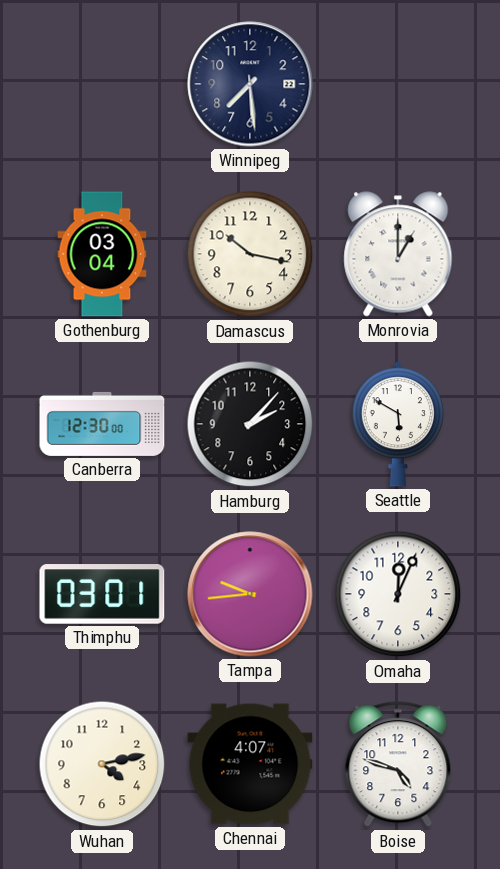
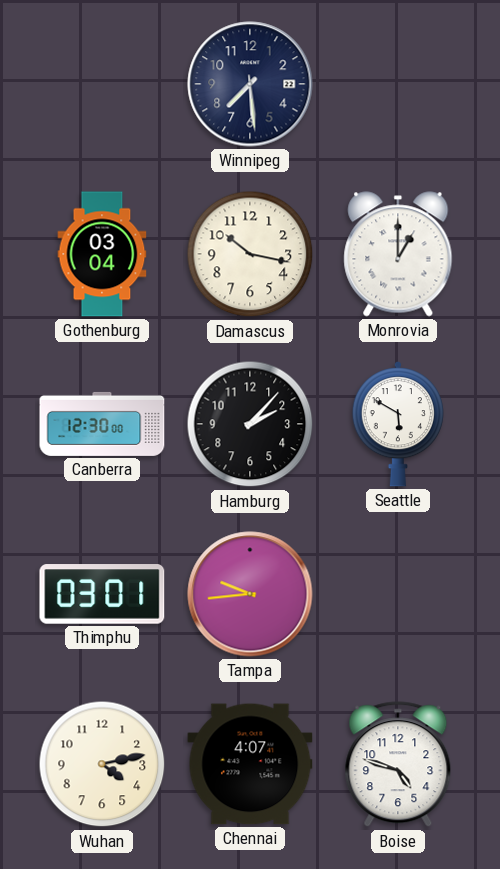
Omaha: 12:04 -> none (398, 594)
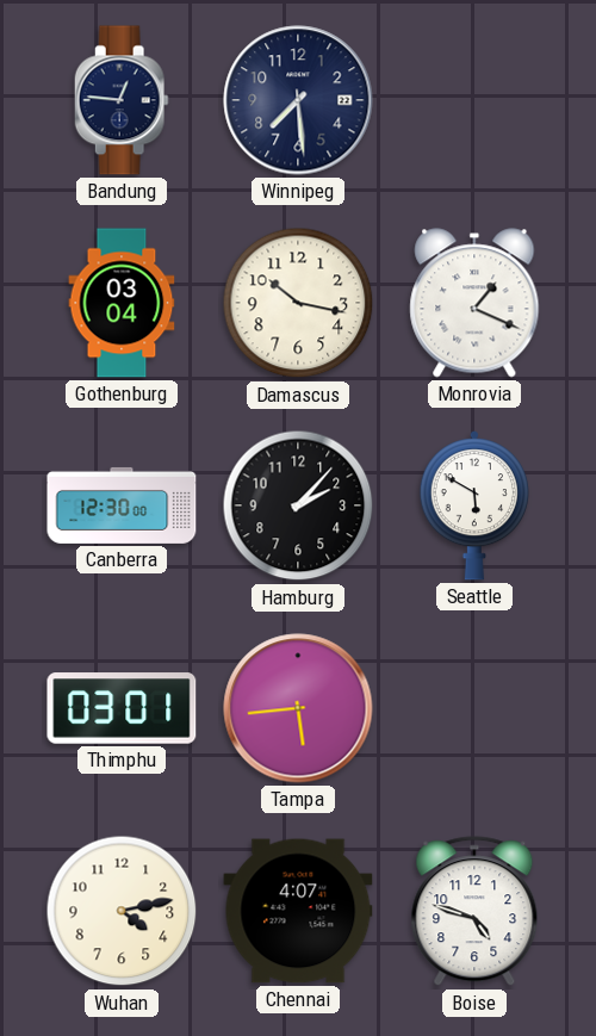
Bandung: none -> 12:46 (122, 100)
Monrovia: 1:00 -> 1:19 (474, 303)
Tampa: 9:44 -> 5:44 (298, 708)
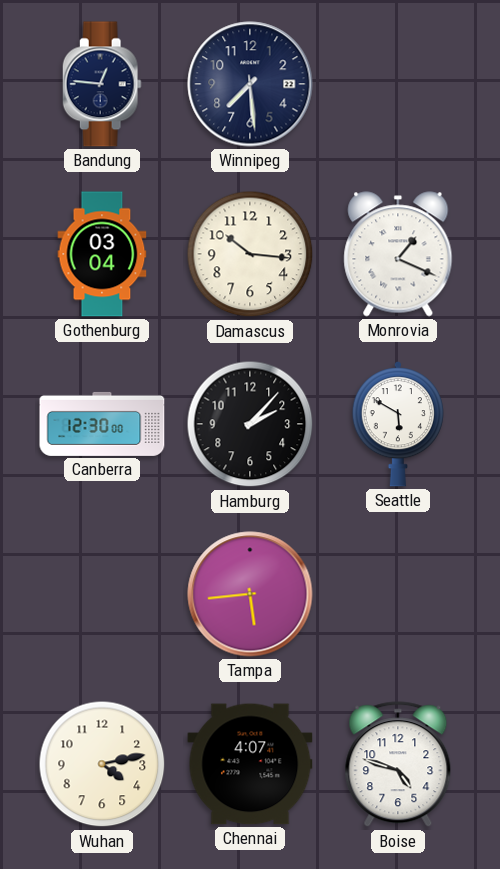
Damascus: 10:17 -> 10:16 (250, 254)
Thimphu: 03:01 -> none (122, 708)
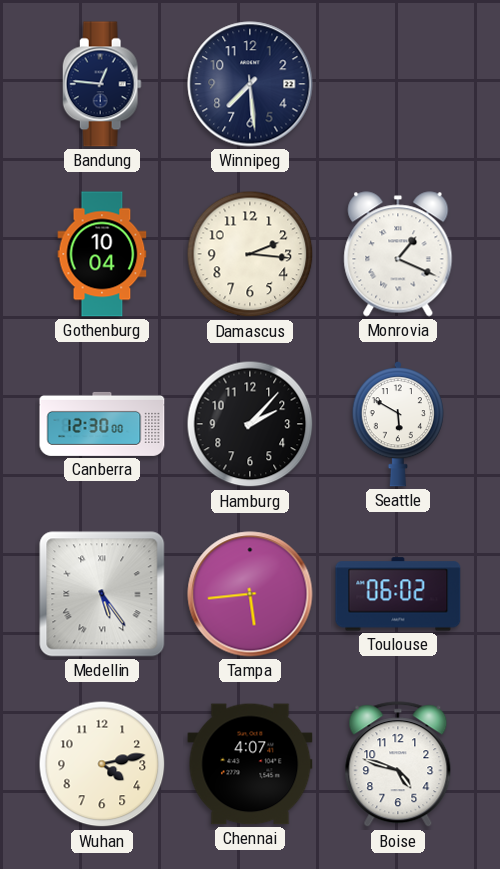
Gothenburg: 03:04 -> 10:04 (102, 254)
Damascus: 10:16 -> 2:16 (250, 254)
Medellin: none -> 5:24 (102, 594)
Toulouse: none -> 06:02 (398, 594)
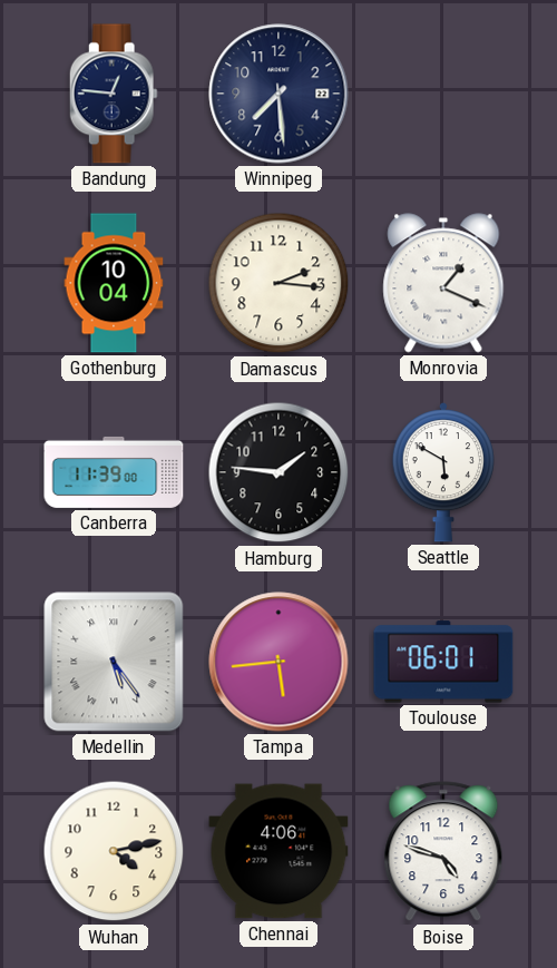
Canberra: 12:30 -> 11:39 (114, 472)
Hamburg: 2:07 -> 1:46 (278, 472)
Toulouse: 06:02 -> 06:01 (443, 662)
Chennai: 4:07 -> 4:06 (278, 851)
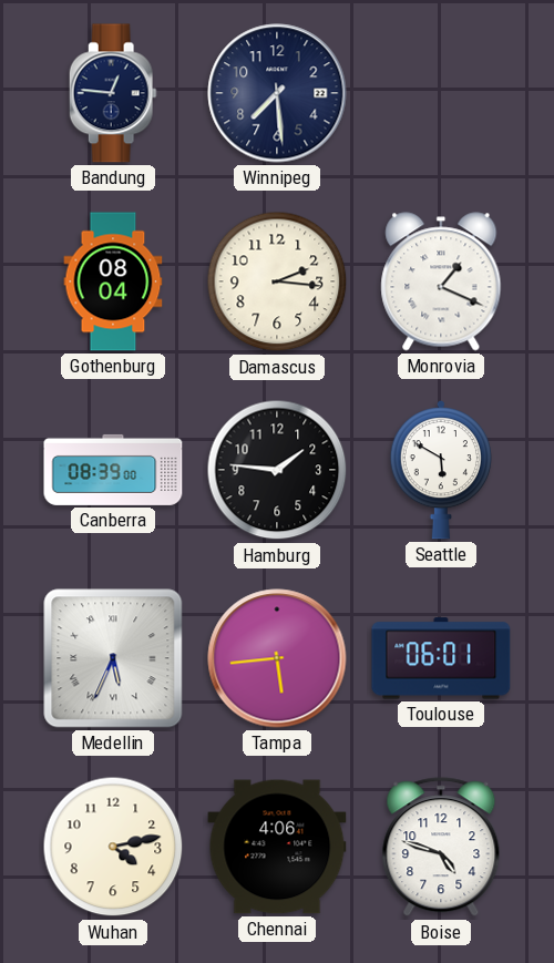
Gothenburg: 10:04 -> 08:04 (113, 281)
Canberra: 11:39 -> 08:39 (113, 470)
Medellin: 5:24 -> 5:34 (113, 658)
